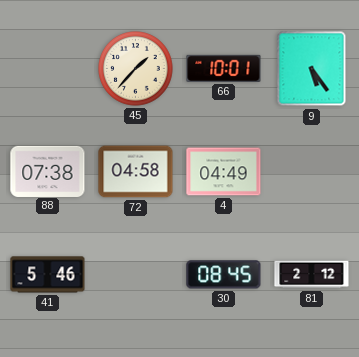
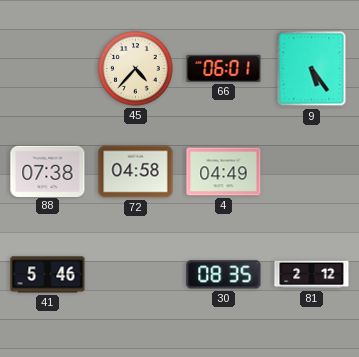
45: 1:37 -> 4:37 (136, 69)
66: 10:01 -> 06:01 (224, 68)
30: 08:45 -> 08:35 (224, 275)
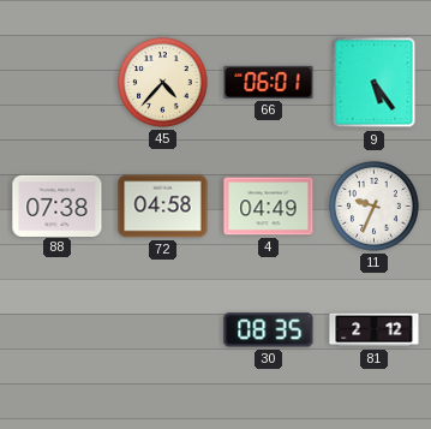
11: none -> 9:34 (375, 207)
41: 5:46 -> none (48, 275)
